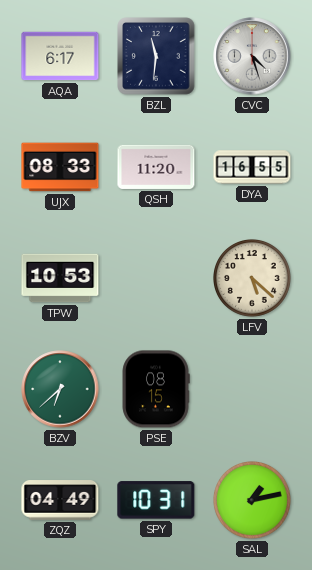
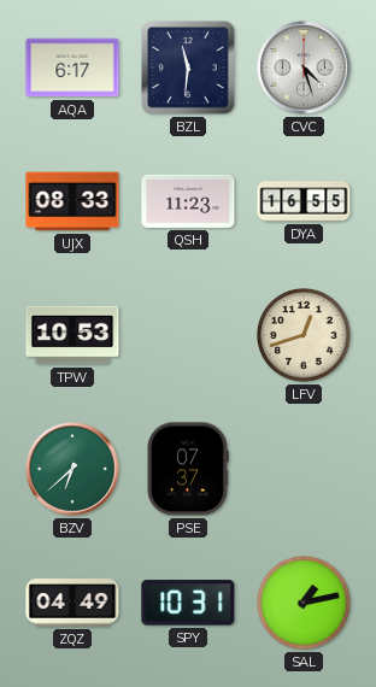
QSH: 11:20 -> 11:23 (188, 201)
LFV: 5:22 -> 12:42 (305, 336)
PSE: 08:15 -> 07:37 (188, 469)
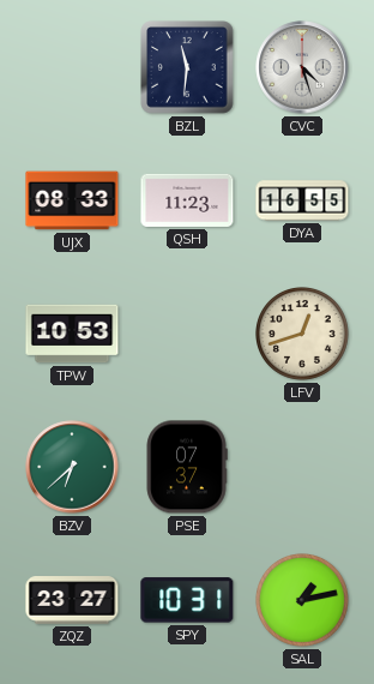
AQA: 6:17 -> none (72, 67)
ZQZ: 04:49 -> 23:27 (72, 600)
